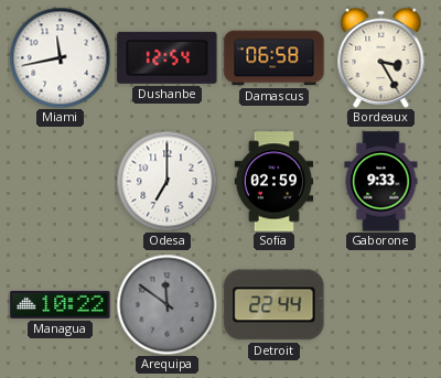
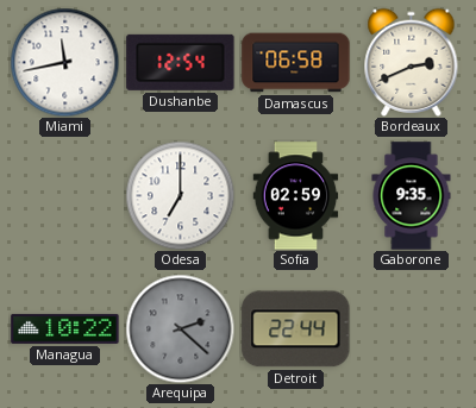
Bordeaux: 3:25 -> 2:41 (412, 62)
Gaborone: 9:33 -> 9:35 (412, 196)
Arequipa: 11:51 -> 2:22 (180, 328)
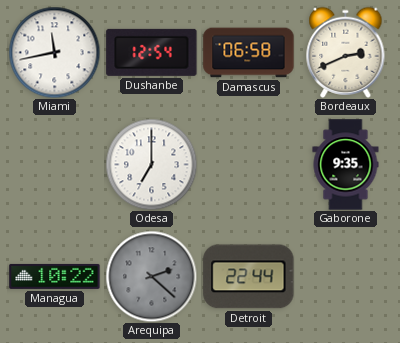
Sofia: 02:59 -> none (296, 196)
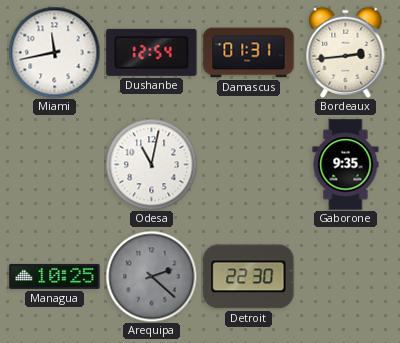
Damascus: 06:58 -> 01:31 (249, 53)
Bordeaux: 2:41 -> 2:44 (346, 52)
Odesa: 7:00 -> 11:02 (151, 164)
Managua: 10:22 -> 10:25 (55, 276)
Detroit: 22:44 -> 22:30 (249, 277)
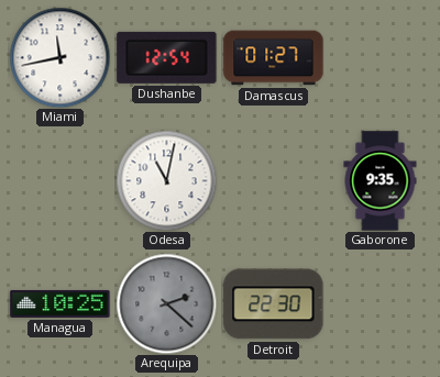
Damascus: 01:31 -> 01:27 (274, 58)
Bordeaux: 2:44 -> none (346, 52)
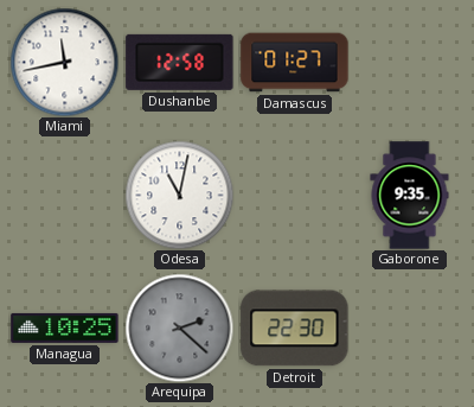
Dushanbe: 12:54 -> 12:58 (180, 62)
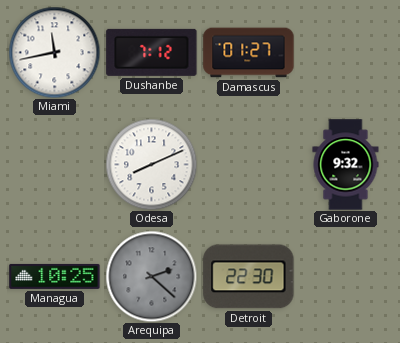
Dushanbe: 12:58 -> 7:12 (152, 52)
Odesa: 11:02 -> 8:11 (151, 164)
Gaborone: 9:35 -> 9:32 (346, 165)
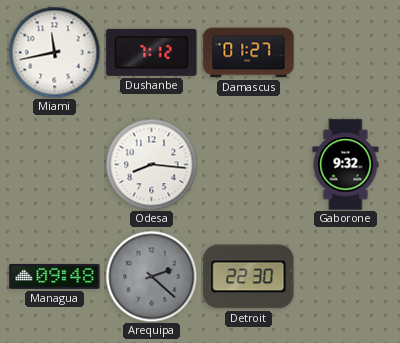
Odesa: 8:11 -> 8:16 (151, 164)
Managua: 10:25 -> 09:48 (55, 276)
